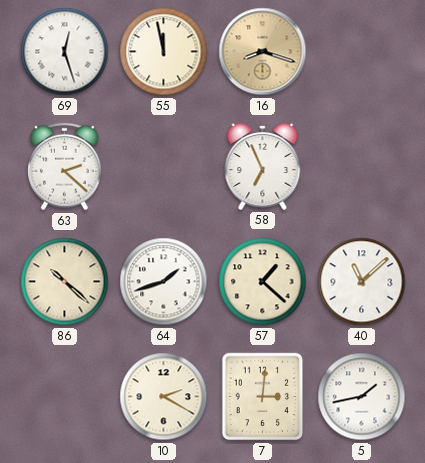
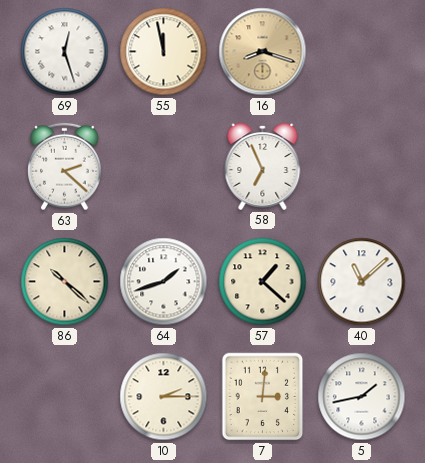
10: 2:20 -> 2:15 (164, 397)
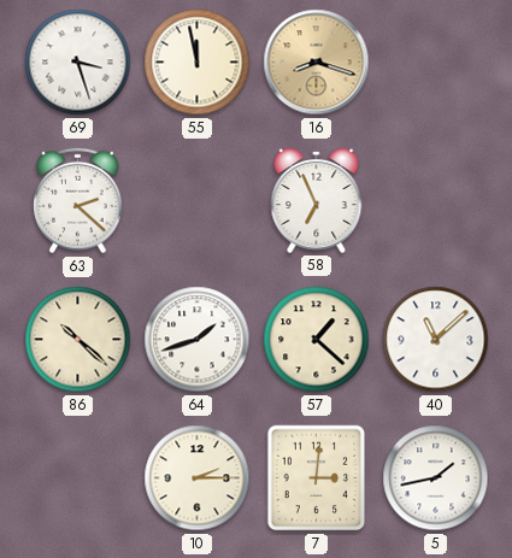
69: 12:27 -> 3:27 (78, 63)
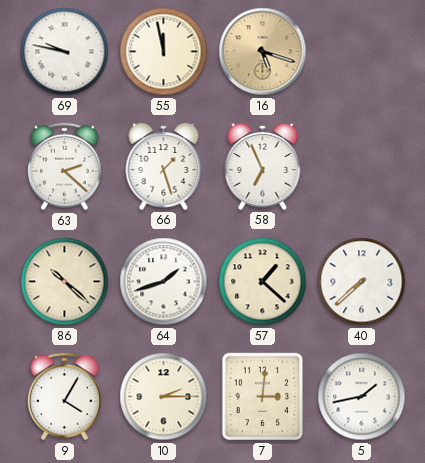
69: 3:27 -> 9:47 (65, 52)
16: 8:18 -> 5:18 (263, 52)
66: none -> 1:27 (164, 166)
40: 11:08 -> 7:38 (362, 282)
9: none -> 4:05 (65, 397)
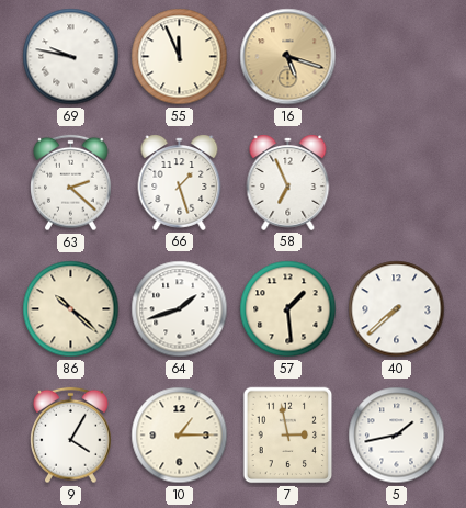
55: 11:58 -> 11:56 (180, 57)
57: 1:22 -> 1:29 (288, 309)
10: 2:15 -> 1:15 (180, 436)
7: 3:01 -> 2:58 (288, 436)
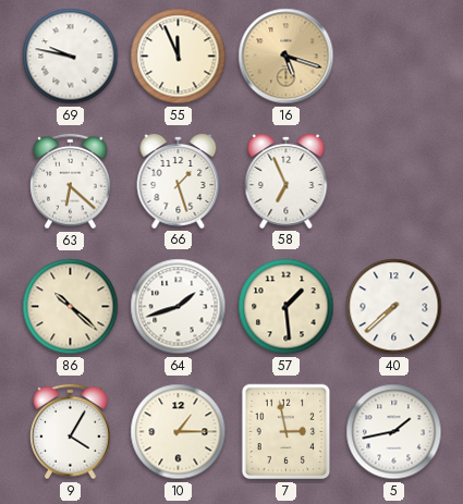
63: 2:22 -> 6:22 (71, 182)
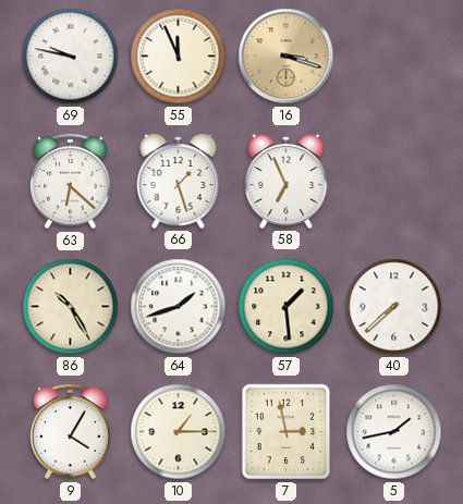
16: 5:18 -> 3:18 (287, 57)
86: 10:22 -> 10:25 (71, 307)
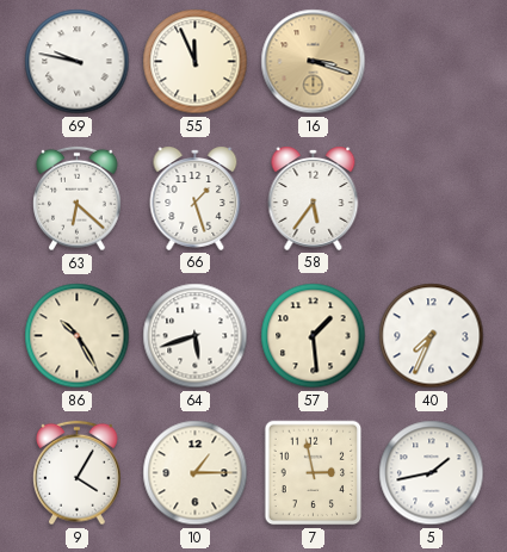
58: 6:56 -> 5:36 (314, 198)
64: 1:42 -> 5:42 (196, 336)
40: 7:38 -> 7:34 (432, 336)
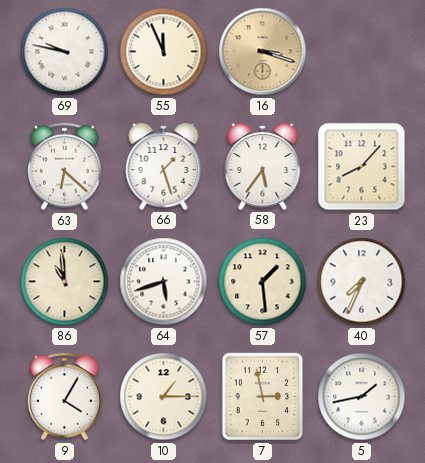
23: none -> 8:07 (362, 167)
86: 10:25 -> 10:59 (65, 282)
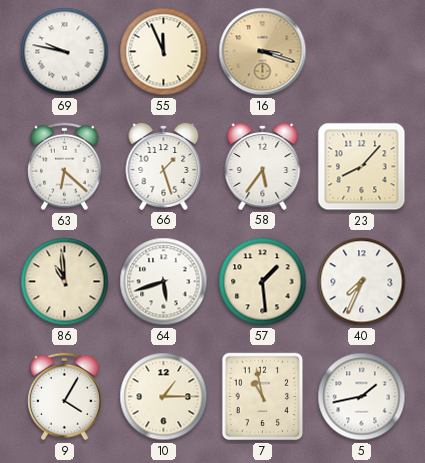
7: 2:58 -> 10:58 (263, 397)
